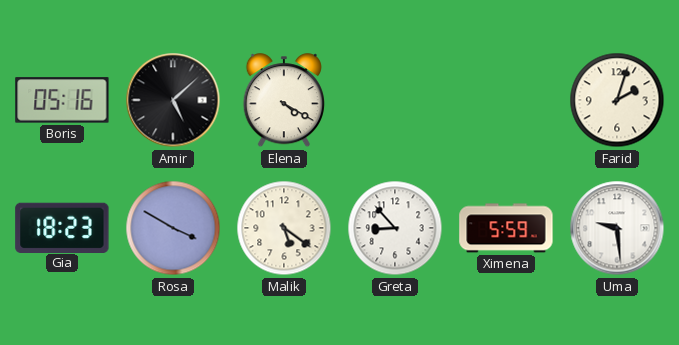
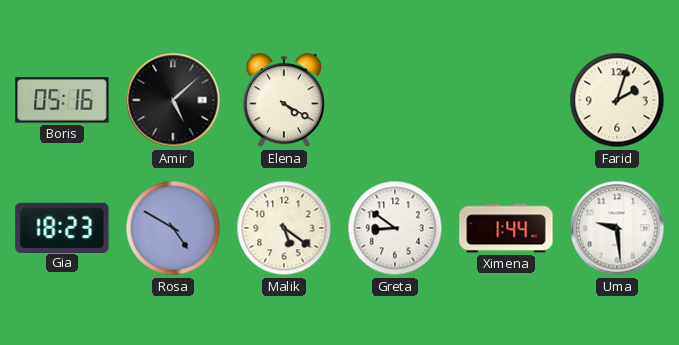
Rosa: 3:50 -> 4:50 (173, 228)
Greta: 8:53 -> 8:51 (395, 228)
Ximena: 5:59 -> 1:44 (506, 228)
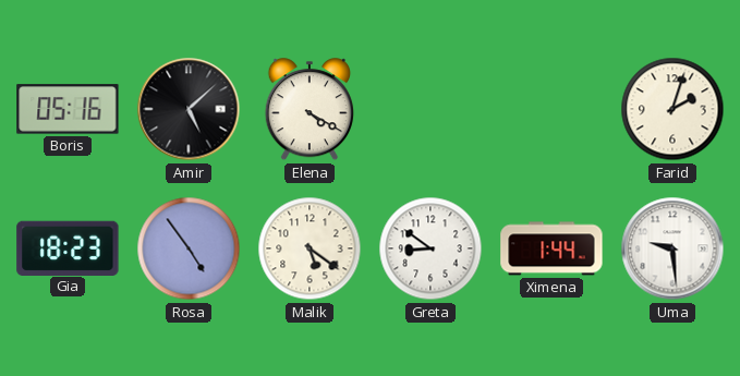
Rosa: 4:50 -> 4:54 (189, 248)
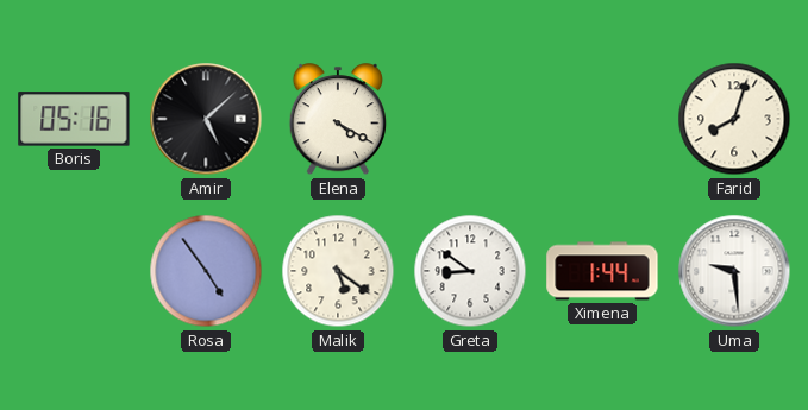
Farid: 2:03 -> 8:03 (734, 119)
Gia: 18:23 -> none (68, 247)
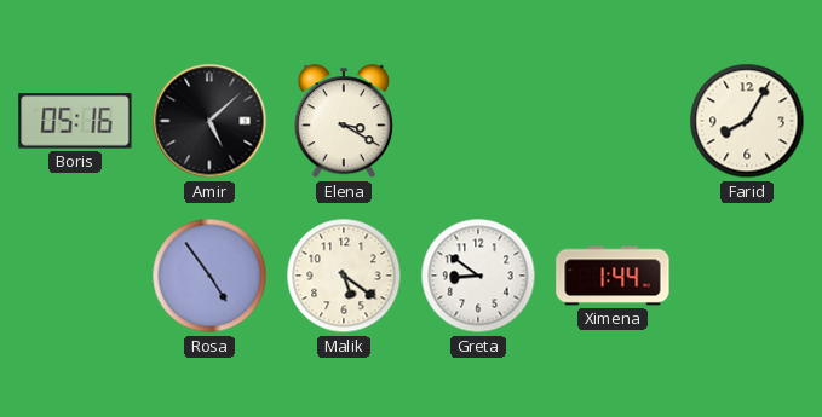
Elena: 4:20 -> 3:20 (344, 122)
Farid: 8:03 -> 8:05 (747, 121)
Uma: 9:29 -> none (734, 271)
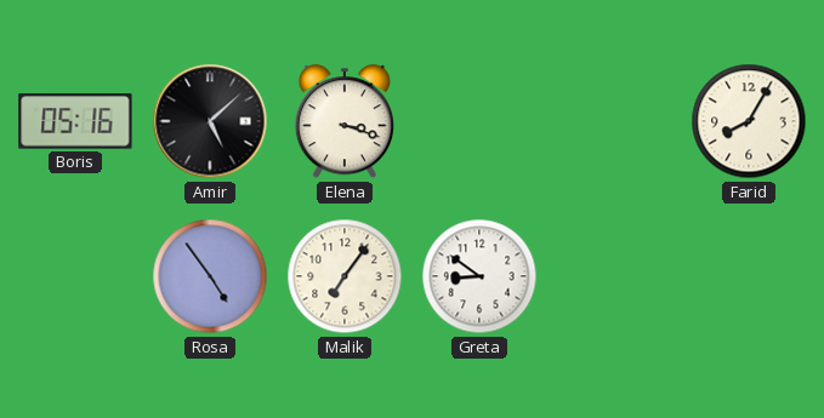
Elena: 3:20 -> 3:18 (345, 122)
Malik: 5:21 -> 7:06 (345, 276)
Ximena: 1:44 -> none (613, 276)
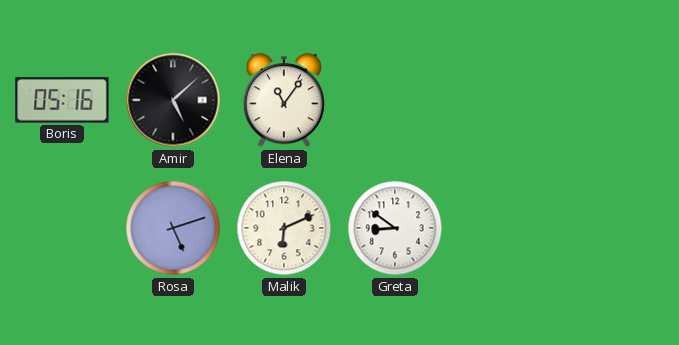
Elena: 3:18 -> 11:06 (284, 101)
Farid: 8:05 -> none (749, 121)
Rosa: 4:54 -> 5:12 (173, 228)
Malik: 7:06 -> 6:11 (284, 228)
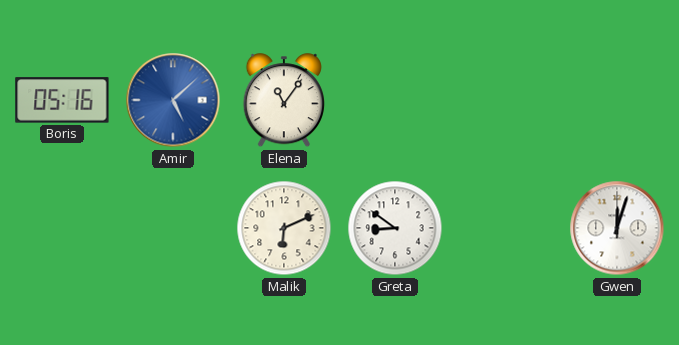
Amir dial: black -> blue (173, 100)
Rosa: 5:12 -> none (173, 228)
Gwen: none -> 12:03 (617, 228)
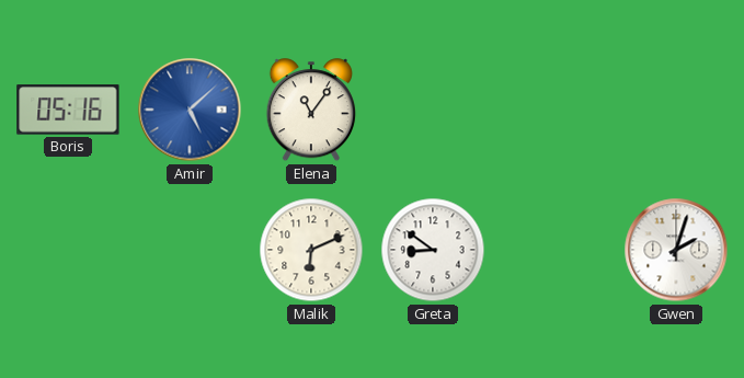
Gwen: 12:03 -> 2:03 (676, 250)
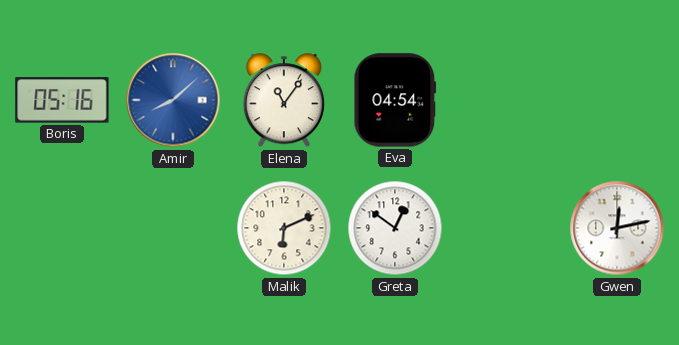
Amir: 5:08 -> 8:08 (173, 100)
Eva: none -> 04:54 (395, 100)
Greta: 8:51 -> 12:51 (395, 228)
Gwen: 2:03 -> 12:13 (617, 228)
